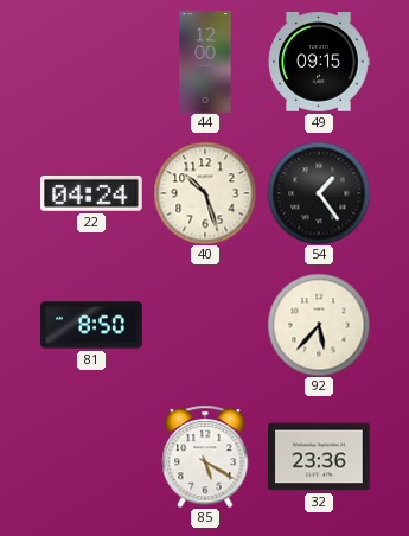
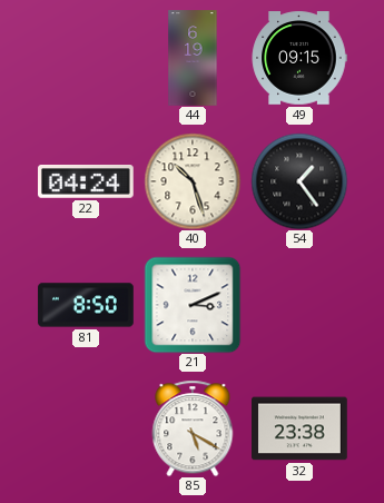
44: 12:00 -> 6:19 (193, 58)
21: none -> 3:11 (193, 305)
92: 5:37 -> none (319, 325)
32: 23:36 -> 23:38 (301, 428)
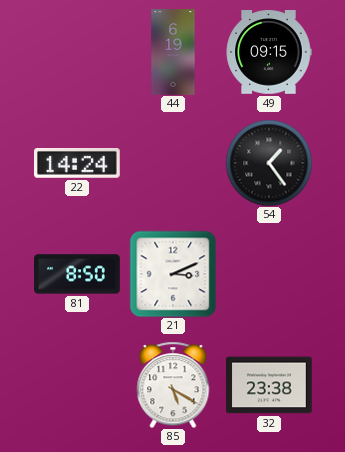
22: 04:24 -> 14:24 (78, 164)
40: 10:27 -> none (193, 181)
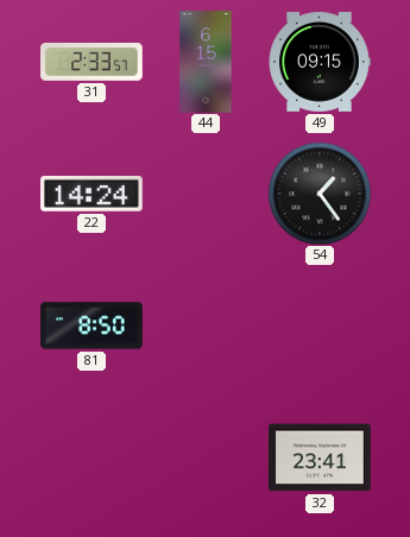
31: none -> 2:33 (93, 63)
44: 6:19 -> 6:15 (206, 62)
21: 3:11 -> none (173, 274)
85: 5:20 -> none (173, 385)
32: 23:38 -> 23:41 (321, 457)
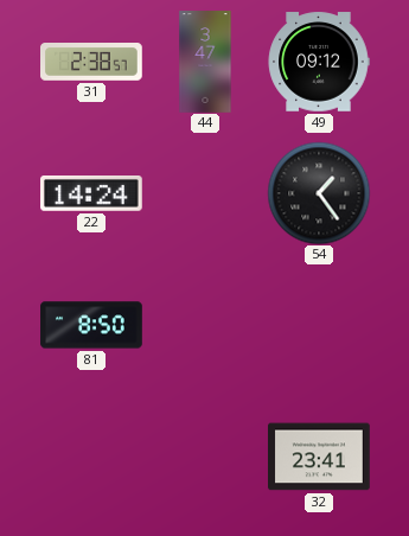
31: 2:33 -> 2:38 (92, 63)
44: 6:15 -> 3:47 (205, 62)
49: 09:15 -> 09:12 (319, 62)
